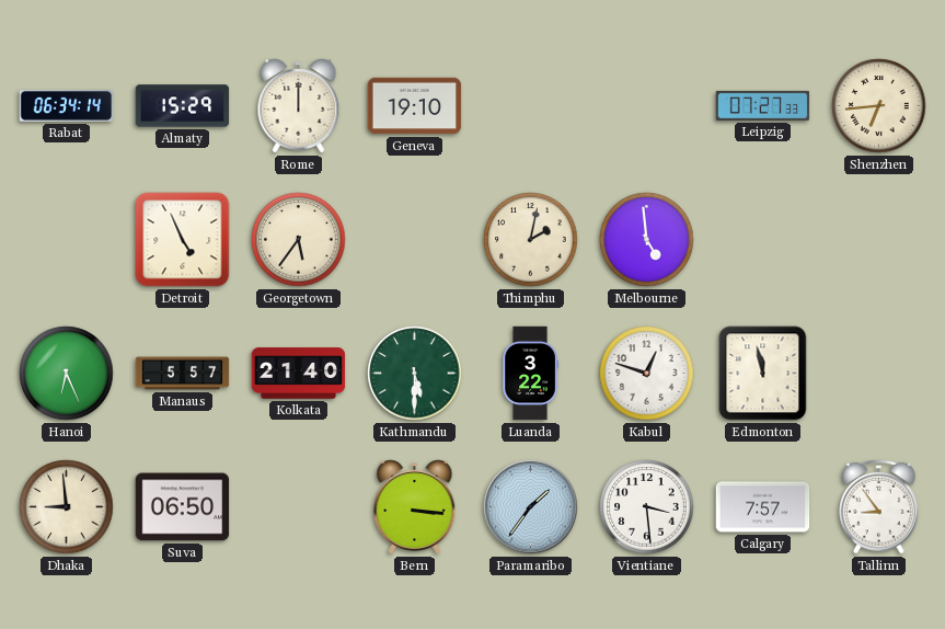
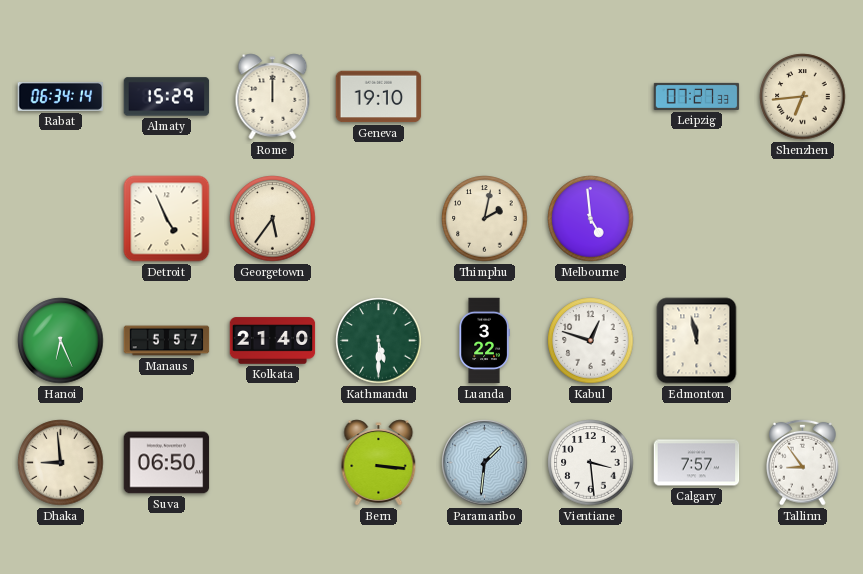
Paramaribo: 1:36 -> 1:31 (485, 463)
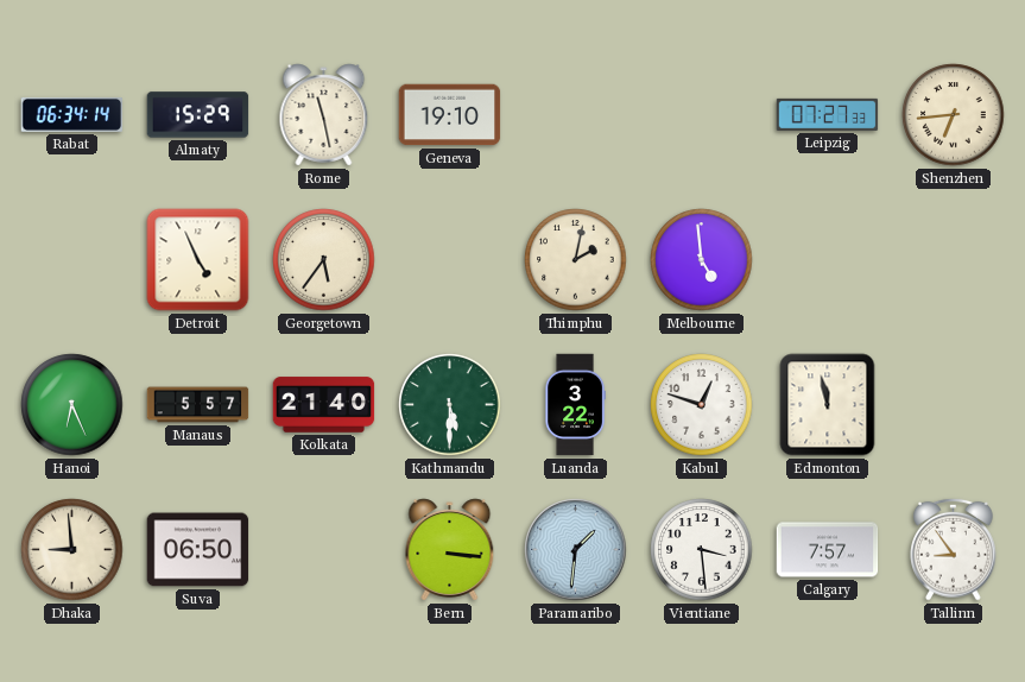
Rome: 12:00 -> 11:28 (324, 115)
